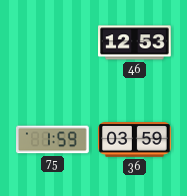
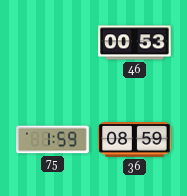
46: 12:53 -> 00:53 (135, 43)
36: 03:59 -> 08:59 (135, 140)
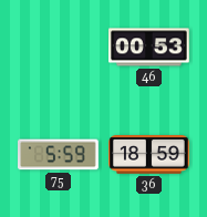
75: 1:59 -> 5:59 (59, 155)
36: 08:59 -> 18:59 (149, 155)
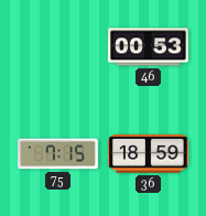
75: 5:59 -> 7:15 (58, 154)
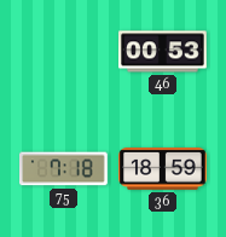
75: 7:15 -> 7:18 (64, 169)
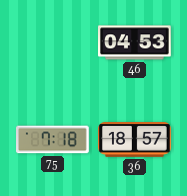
46: 00:53 -> 04:53 (135, 43)
36: 18:59 -> 18:57 (135, 140)
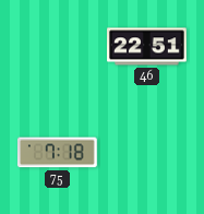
46: 04:53 -> 22:51 (147, 47)
36: 18:57 -> none (135, 140)
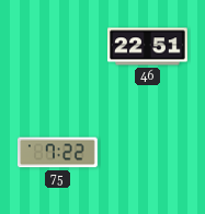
75: 7:18 -> 7:22 (58, 153)
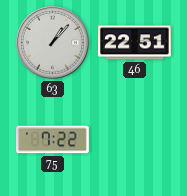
63: none -> 1:07 (52, 42)
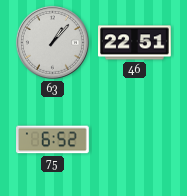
75: 7:22 -> 6:52 (53, 140)
